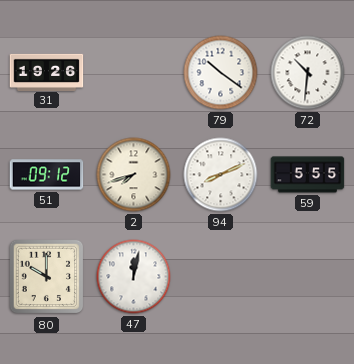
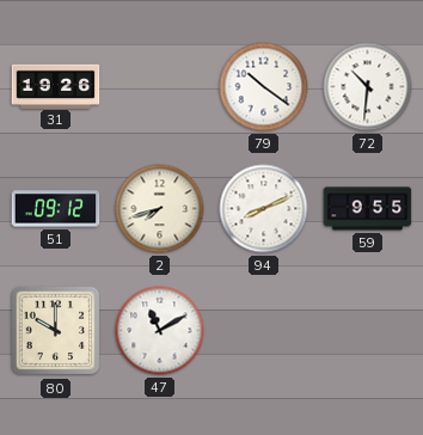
59: 5:55 -> 9:55 (368, 209)
47: 12:02 -> 11:10 (160, 331)
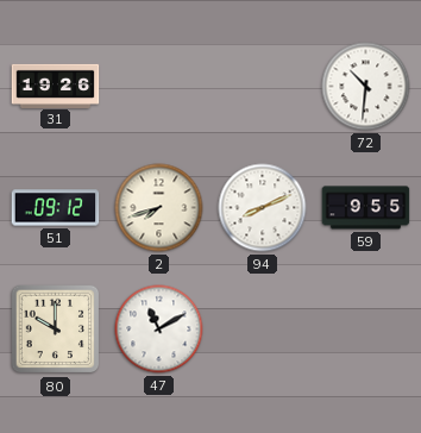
79: 10:21 -> none (264, 87)
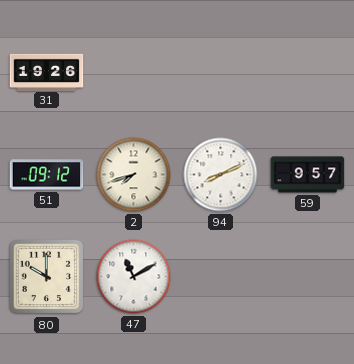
72: 10:31 -> none (366, 87)
59: 9:55 -> 9:57 (308, 175)
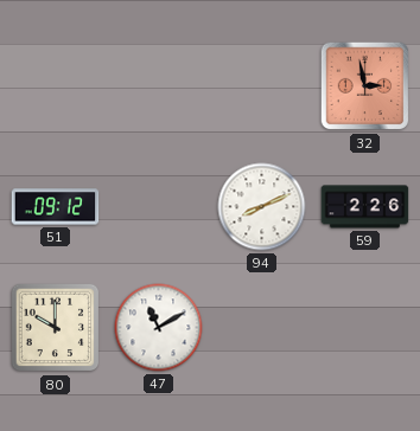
31: 19:26 -> none (47, 72)
32: none -> 2:58 (365, 86)
2: 7:42 -> none (134, 175)
59: 9:57 -> 2:26 (365, 207)
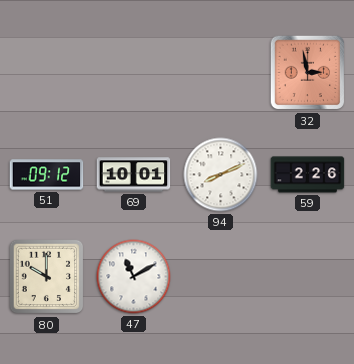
69: none -> 10:01 (134, 175)
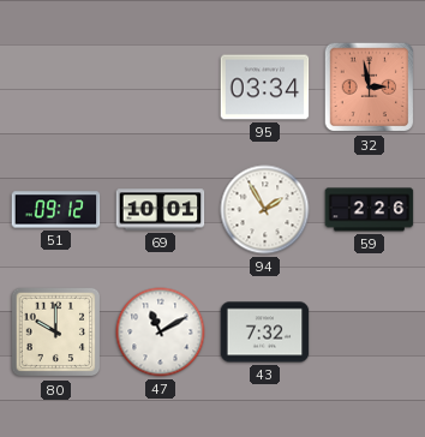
95: none -> 03:34 (265, 88)
94: 8:11 -> 1:55 (265, 210)
43: none -> 7:32 (265, 333)
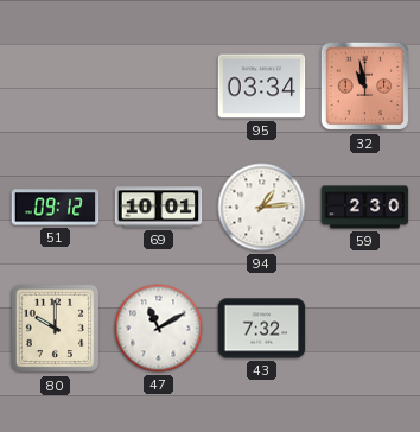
32: 2:58 -> 10:58 (365, 87)
94: 1:55 -> 1:14 (262, 208)
59: 2:26 -> 2:30 (365, 208)
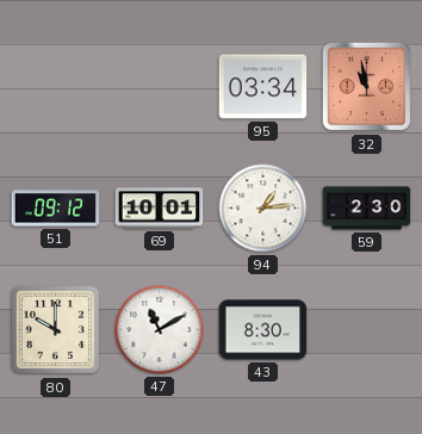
43: 7:32 -> 8:30 (263, 330)
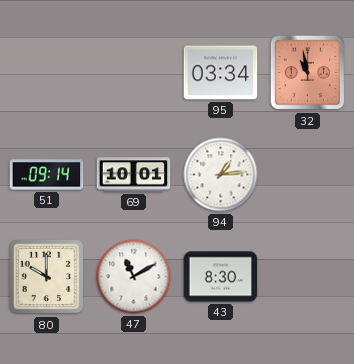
51: 09:12 -> 09:14 (47, 175)
59: 2:30 -> none (367, 209)
